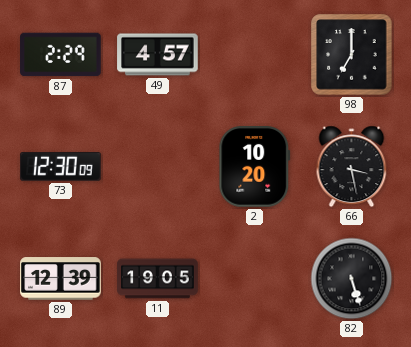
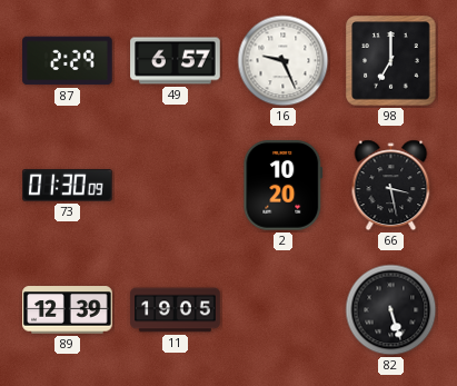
49: 4:57 -> 6:57 (176, 61)
16: none -> 9:26 (284, 61)
73: 12:30 -> 01:30 (68, 186)
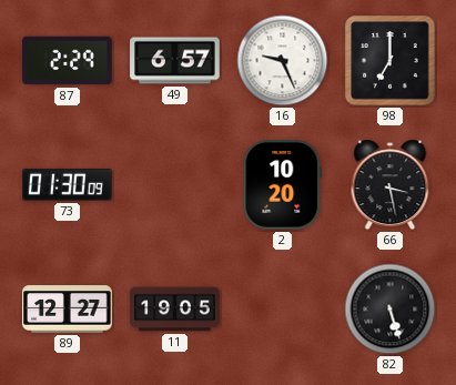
89: 12:39 -> 12:27 (68, 310)
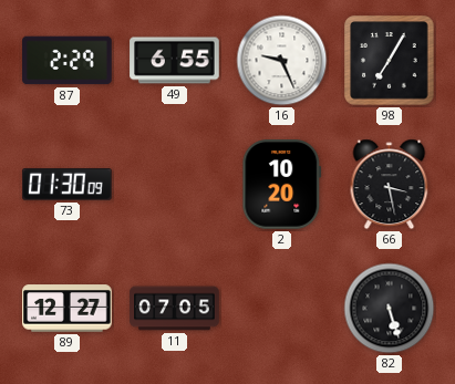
49: 6:57 -> 6:55 (175, 61)
98: 7:00 -> 7:05 (390, 61)
11: 19:05 -> 07:05 (175, 309)
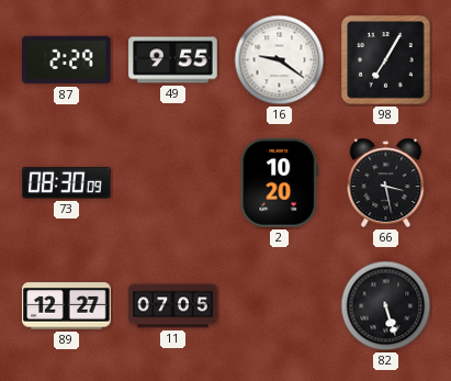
49: 6:55 -> 9:55 (173, 60)
16: 9:26 -> 9:21 (280, 60)
73: 01:30 -> 08:30 (67, 183)
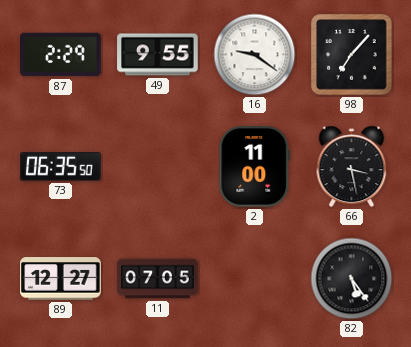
98: 7:05 -> 7:07 (352, 55)
73: 08:30 -> 06:35 (61, 167)
2: 10:20 -> 11:00 (255, 167)
82: 5:27 -> 5:24 (352, 279)
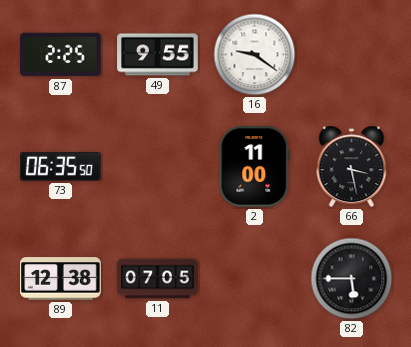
87: 2:29 -> 2:25 (61, 55)
98: 7:07 -> none (352, 55)
89: 12:27 -> 12:38 (61, 279)
82: 5:24 -> 5:45 (352, 279)
